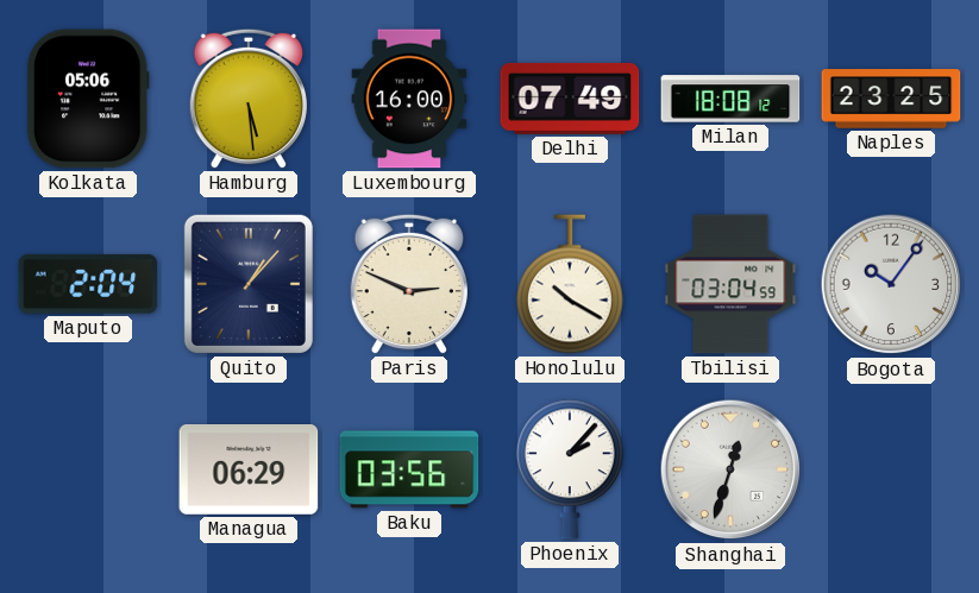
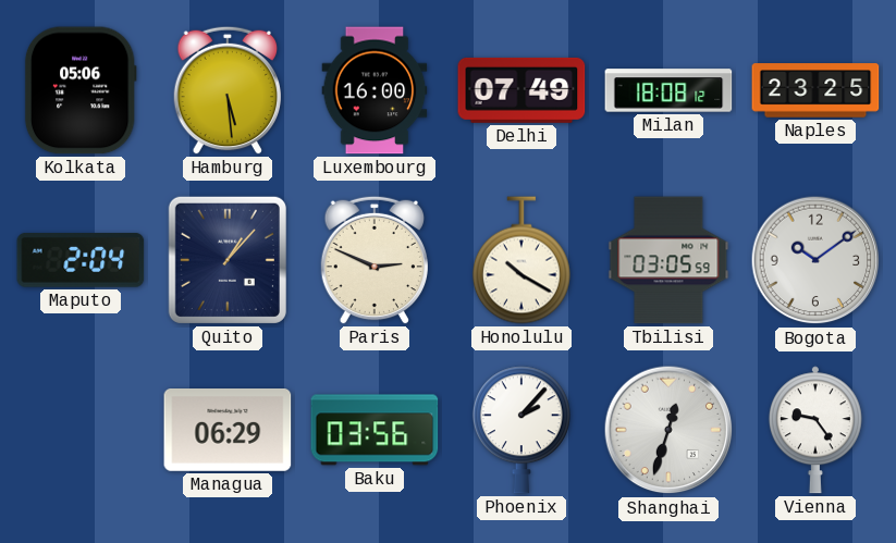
Tbilisi: 03:04 -> 03:05 (668, 260)
Bogota: 10:06 -> 10:09 (815, 260)
Vienna: none -> 9:24 (815, 430)
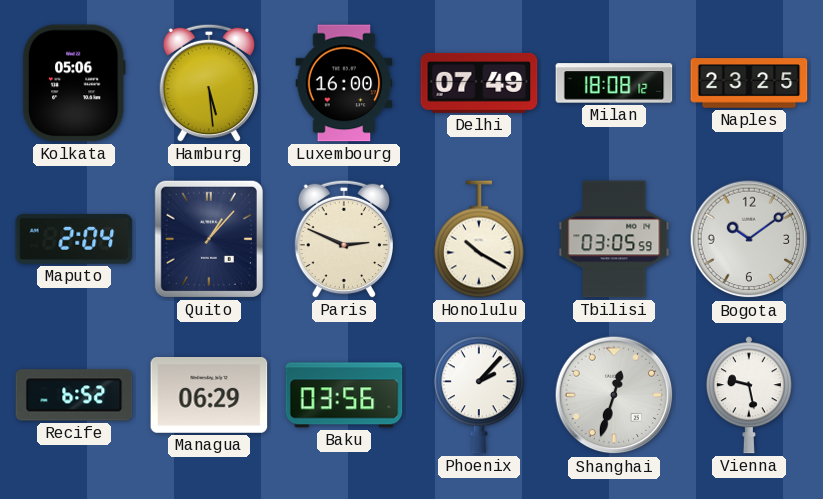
Recife: none -> 6:52 (74, 395)
Vienna: 9:24 -> 9:28 (749, 395)
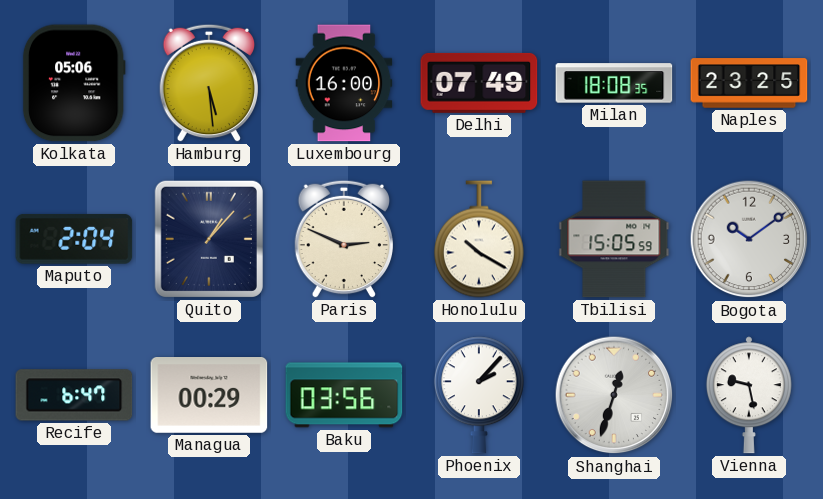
Milan: 18:08:12 -> 18:08:35 (614, 83)
Tbilisi: 03:05 -> 15:05 (614, 239)
Recife: 6:52 -> 6:47 (74, 395)
Managua: 06:29 -> 00:29 (209, 396)
